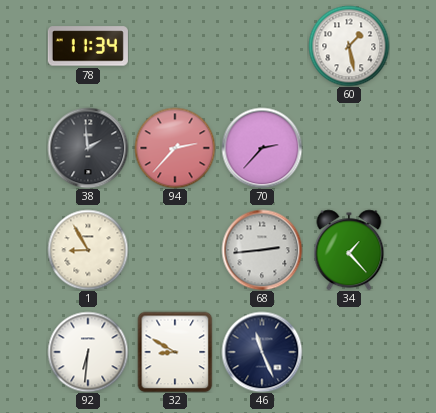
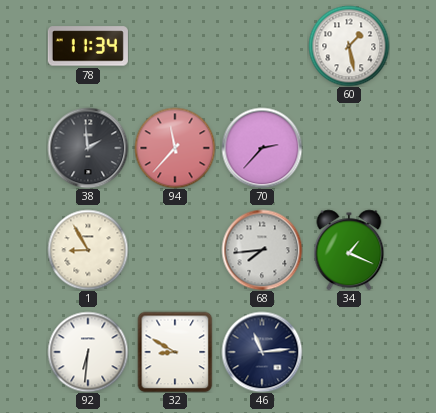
94: 2:37 -> 11:37 (175, 148)
68: 2:44 -> 7:44 (262, 250)
34: 1:23 -> 1:19 (349, 250)
46: 11:26 -> 11:14 (262, 352)
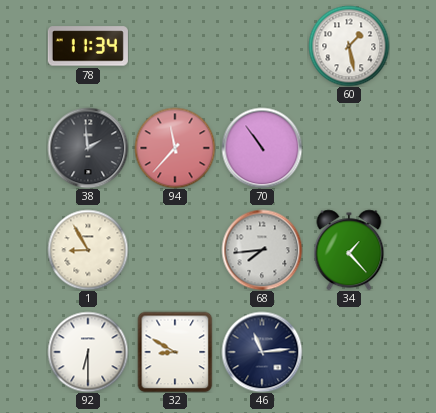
70: 2:37 -> 10:54 (262, 148)
34: 1:19 -> 1:23 (349, 250)
92: 6:31 -> 6:30 (88, 352)
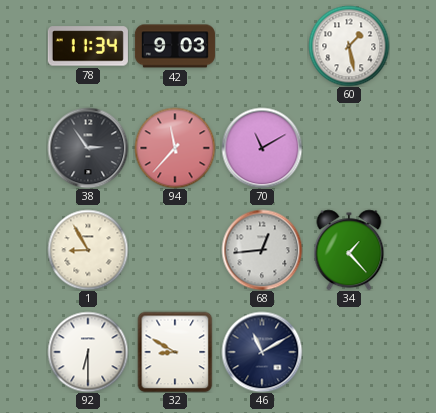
42: none -> 9:03 (175, 46)
38: 1:59 -> 2:54 (88, 148)
70: 10:54 -> 11:10 (262, 148)
68: 7:44 -> 12:44 (262, 250)
46: 11:14 -> 11:10 (262, 352)
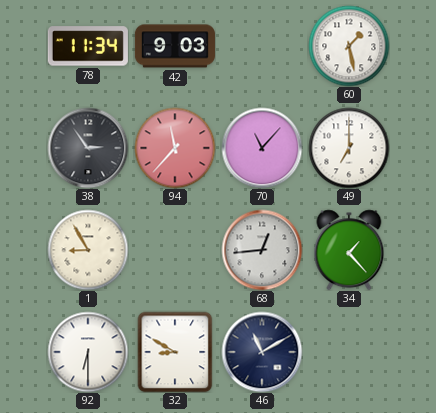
70: 11:10 -> 11:07 (262, 148)
49: none -> 7:00 (349, 148)
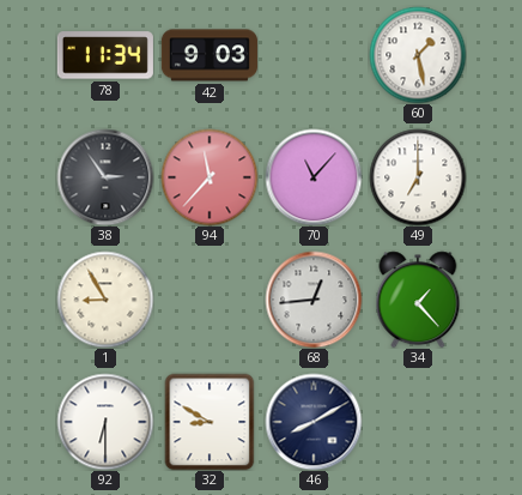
46: 11:10 -> 8:10 (314, 422)
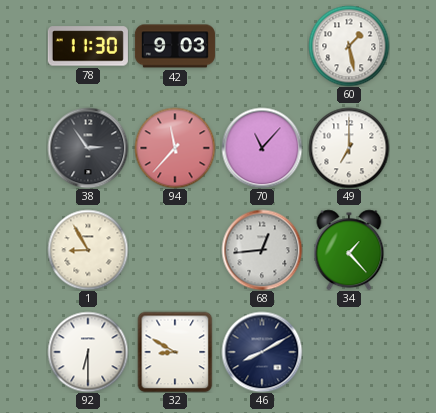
78: 11:34 -> 11:30 (88, 46)
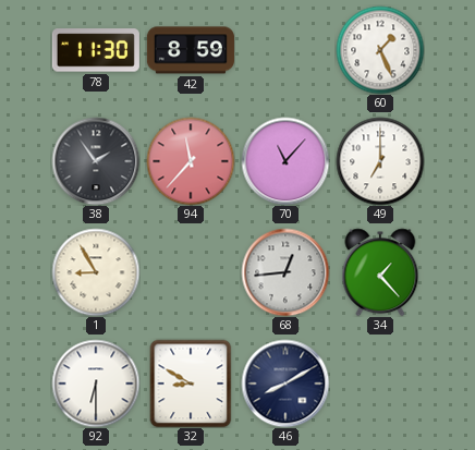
42: 9:03 -> 8:59 (191, 50)
60: 1:28 -> 1:26 (380, 50)
38: 2:54 -> 1:54 (96, 161)
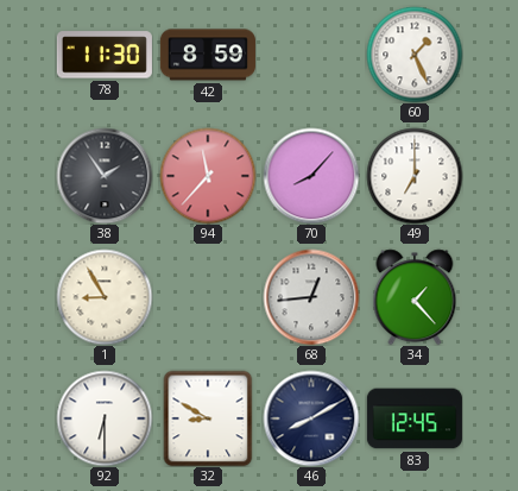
70: 11:07 -> 8:07 (311, 176)
83: none -> 12:45 (415, 418)
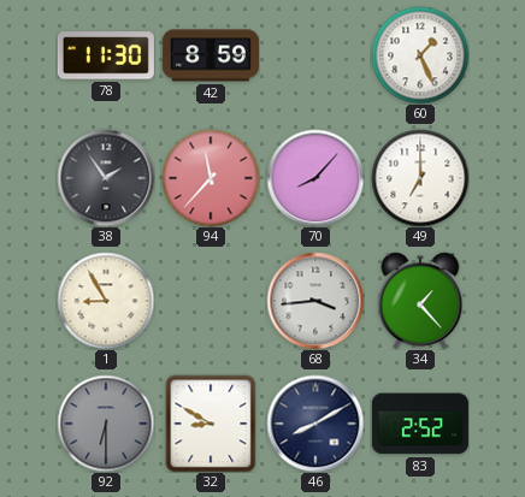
68: 12:44 -> 3:44 (315, 301)
92 dial: white -> grey (106, 424)
83: 12:45 -> 2:52 (420, 424)
